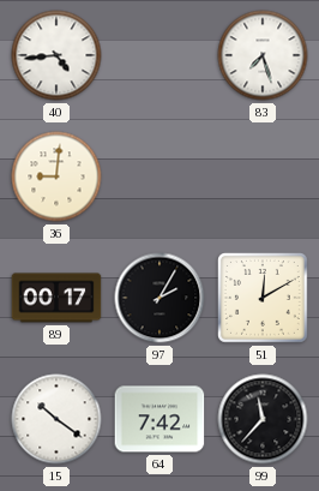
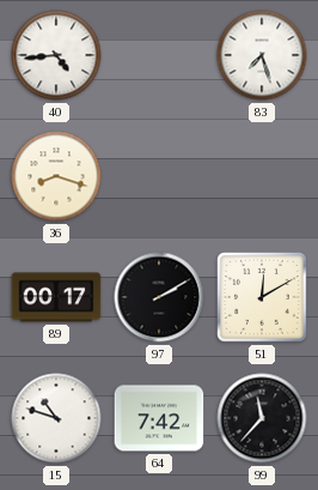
36: 9:01 -> 8:18 (56, 176)
97: 2:05 -> 2:10 (159, 297)
15: 10:21 -> 10:48 (56, 418)
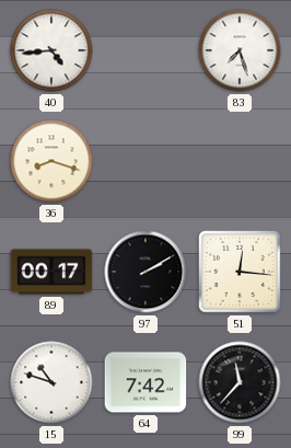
51: 12:10 -> 12:16 (241, 273)
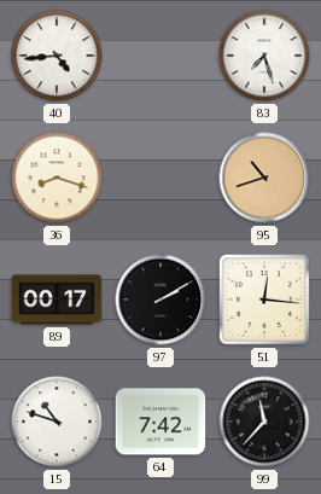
95: none -> 10:42 (264, 178)
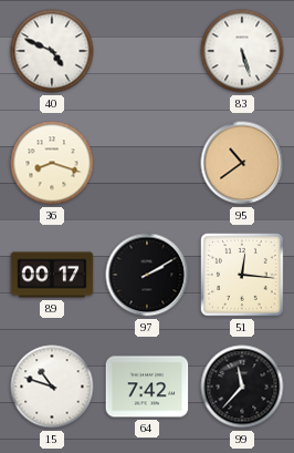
40: 4:44 -> 4:49 (52, 51)
83: 7:27 -> 5:27 (242, 51)
95: 10:42 -> 10:39 (242, 163)
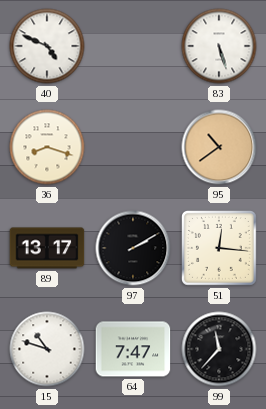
89: 00:17 -> 13:17 (47, 248)
64: 7:42 -> 7:47 (133, 349)
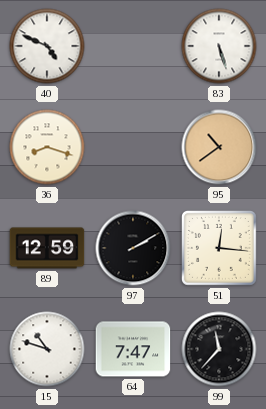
89: 13:17 -> 12:59 (47, 248)
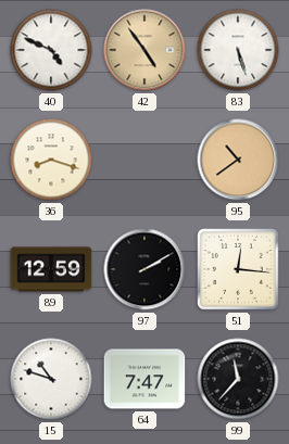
42: none -> 4:54 (144, 50)
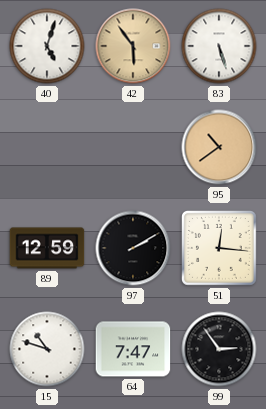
40: 4:49 -> 5:03 (47, 46)
42: 4:54 -> 5:54 (133, 46)
36: 8:18 -> none (51, 160)
99: 11:37 -> 2:54 (219, 349)
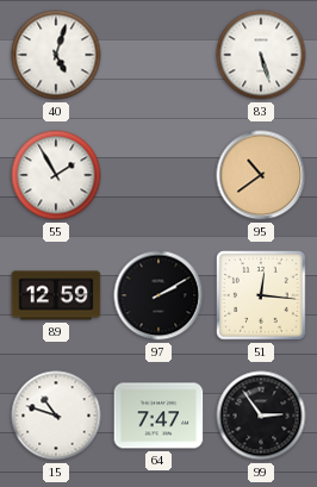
42: 5:54 -> none (133, 46)
55: none -> 1:55 (56, 175)
